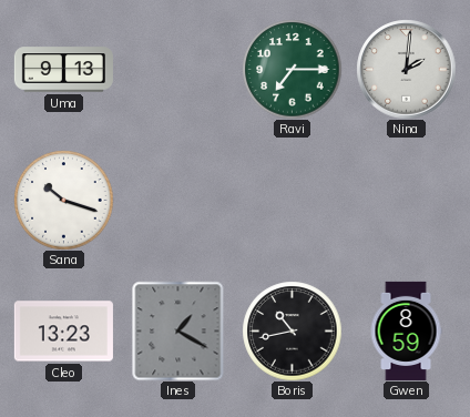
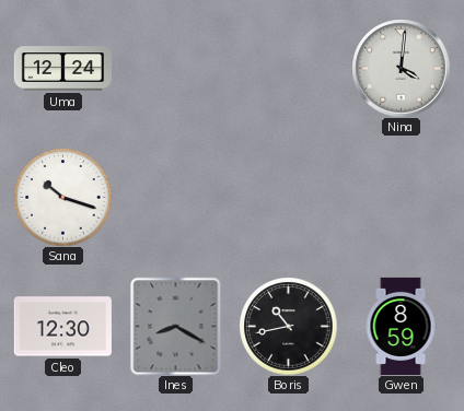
Uma: 9:13 -> 12:24 (62, 69)
Ravi: 7:15 -> none (292, 69)
Nina: 2:01 -> 4:01 (401, 68)
Cleo: 13:23 -> 12:30 (62, 327)
Ines: 1:20 -> 8:20 (176, 326)
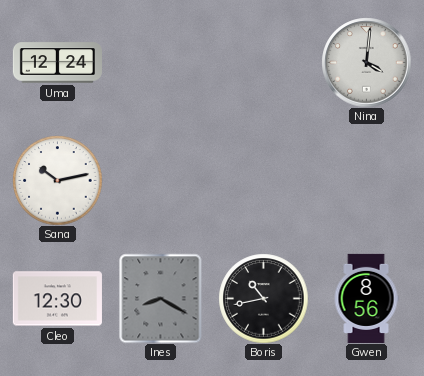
Sana: 10:18 -> 10:13 (57, 180)
Gwen: 8:59 -> 8:56 (366, 298)
